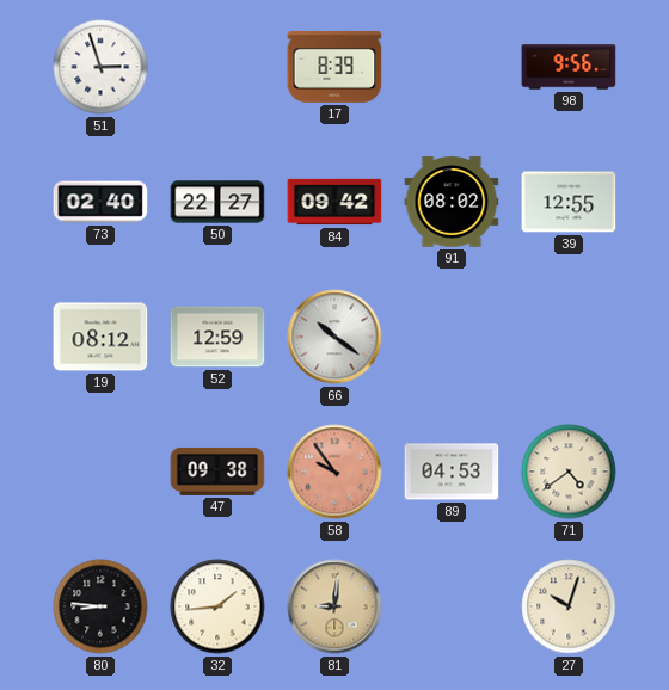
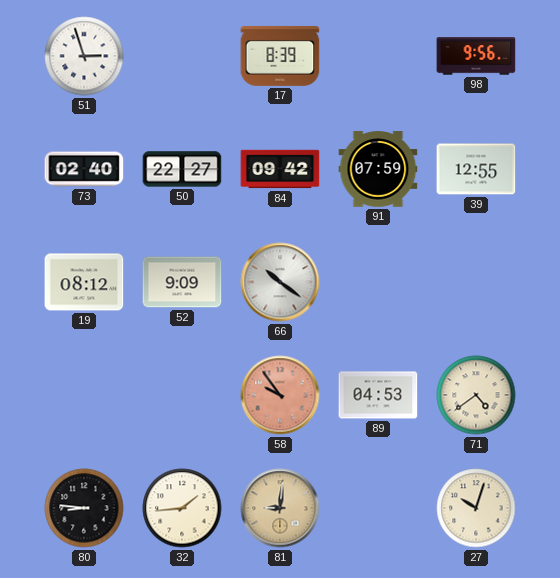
91: 08:02 -> 07:59 (378, 169)
52: 12:59 -> 9:09 (182, 282)
47: 09:38 -> none (217, 472)
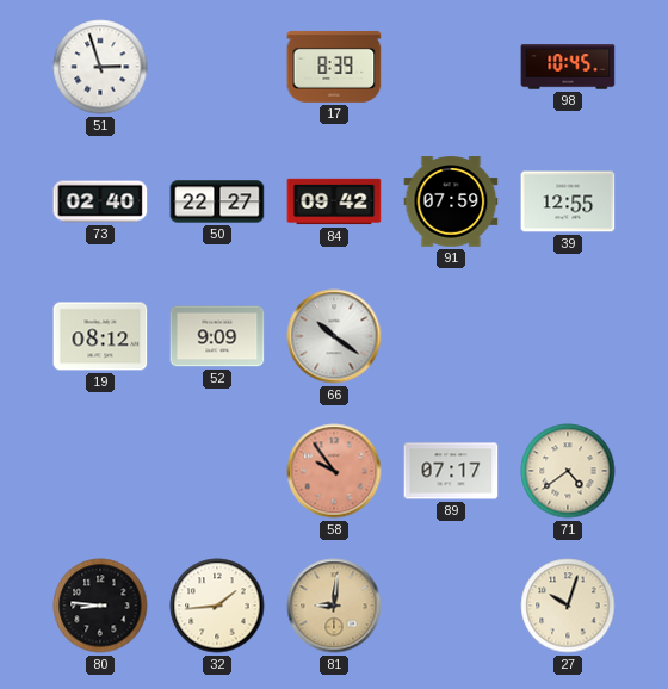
98: 9:56 -> 10:45 (568, 67)
89: 04:53 -> 07:17 (451, 471)
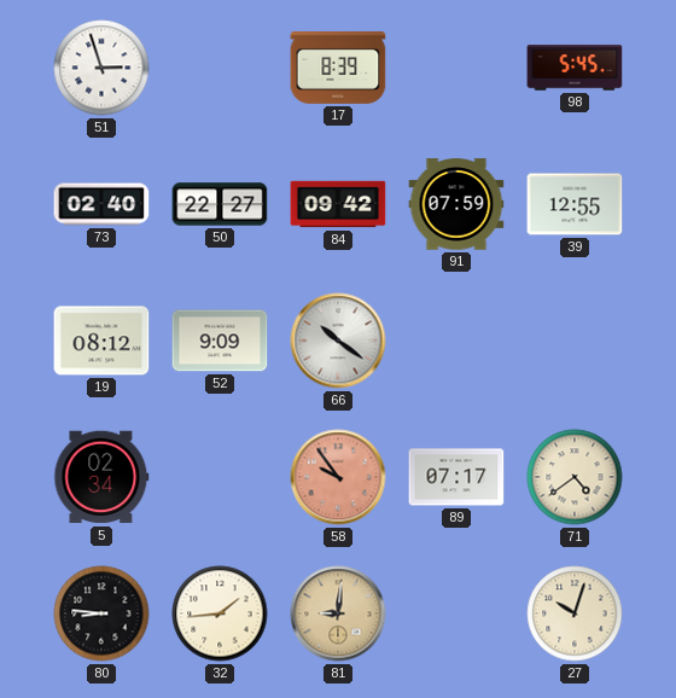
98: 10:45 -> 5:45 (575, 68)
5: none -> 02:34 (101, 477)
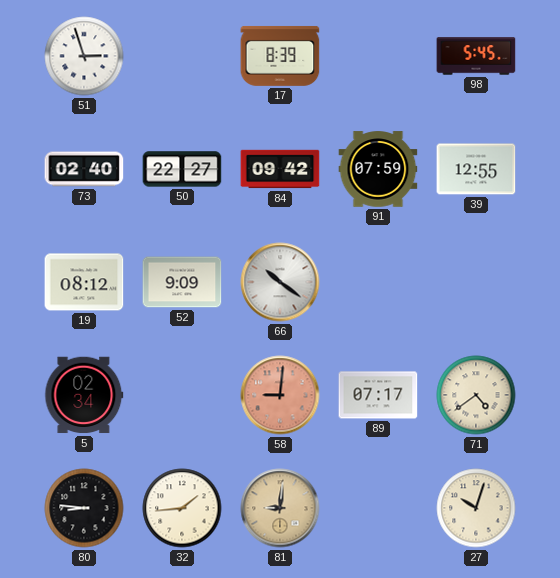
58: 9:54 -> 9:01 (280, 395)
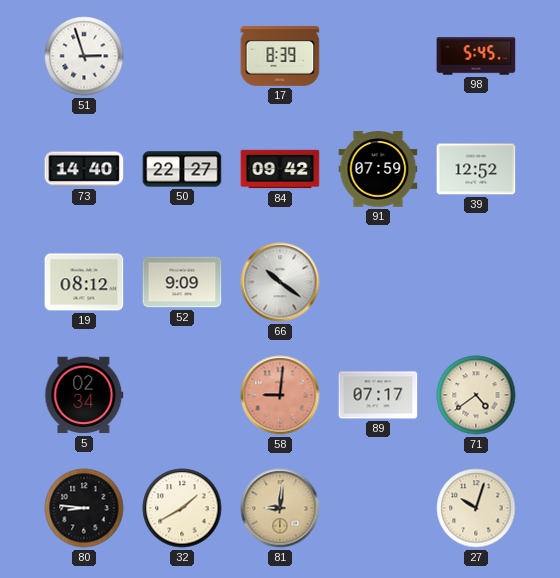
73: 02:40 -> 14:40 (84, 169)
39: 12:55 -> 12:52 (476, 169)
32: 1:44 -> 1:40 (182, 508)
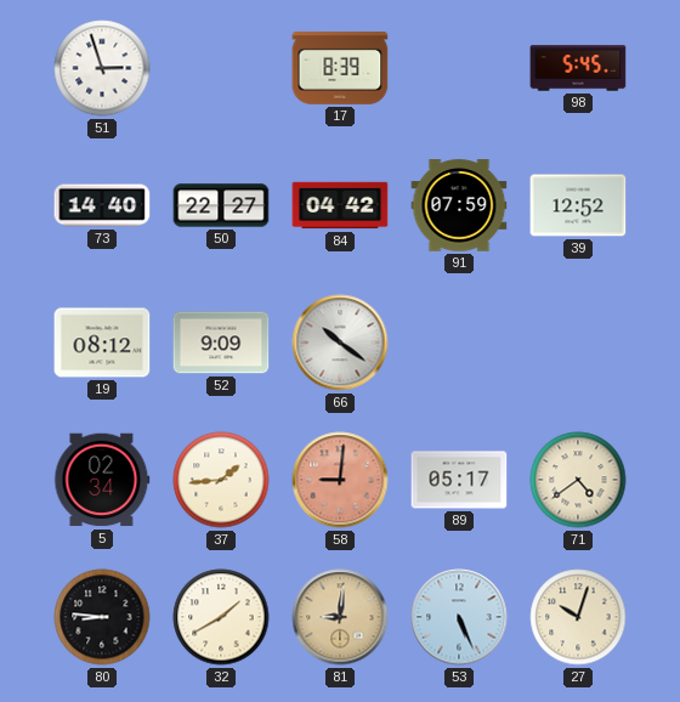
84: 09:42 -> 04:42 (340, 205)
37: none -> 1:44 (221, 480)
89: 07:17 -> 05:17 (459, 480)
53: none -> 5:26 (459, 617)
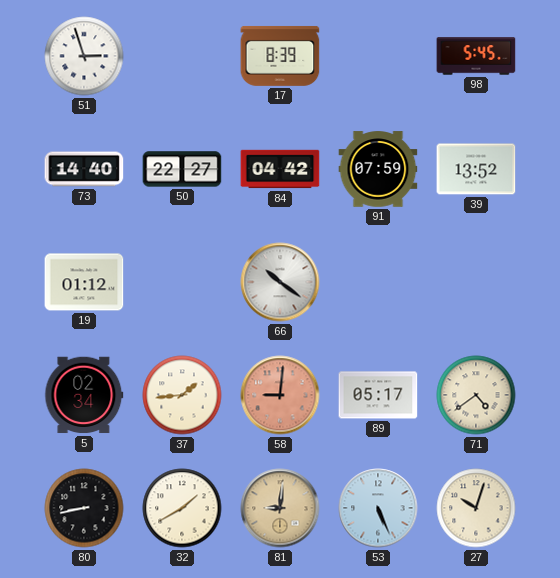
39: 12:52 -> 13:52 (476, 169)
19: 08:12 -> 01:12 (84, 282)
52: 9:09 -> none (221, 342)
80: 8:46 -> 8:43 (84, 508)
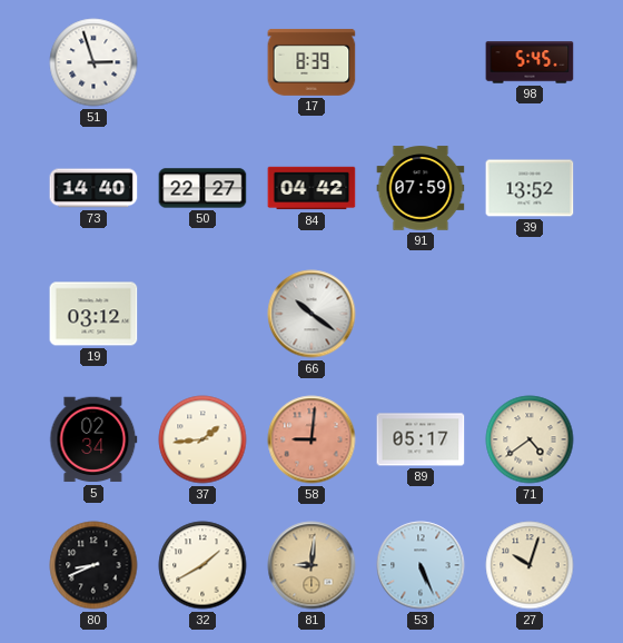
19: 01:12 -> 03:12 (93, 314)
80: 8:43 -> 8:41 (93, 565)
